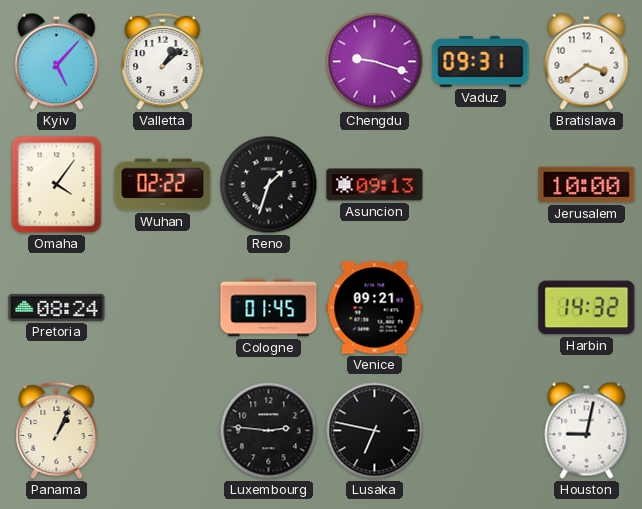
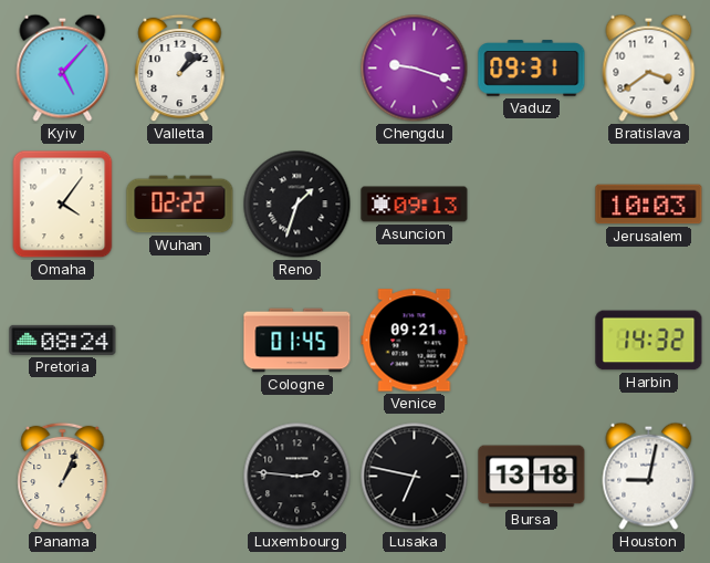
Jerusalem: 10:00 -> 10:03 (649, 205)
Bursa: none -> 13:18 (532, 477)
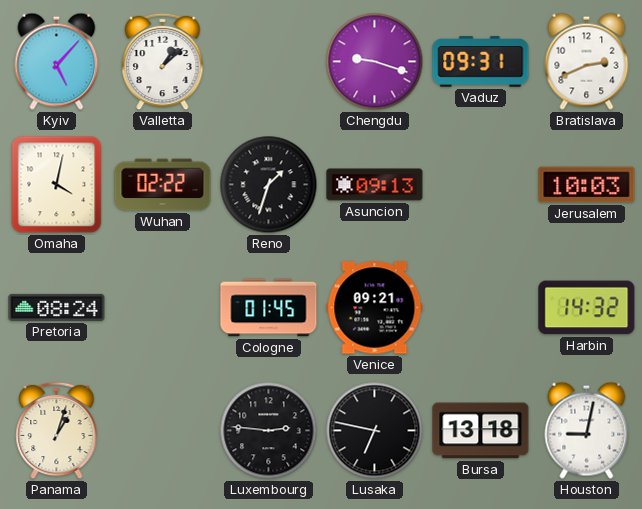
Bratislava: 3:39 -> 2:41 (587, 61)
Omaha: 4:06 -> 4:02 (57, 185)
Panama: 1:04 -> 1:03 (57, 431)
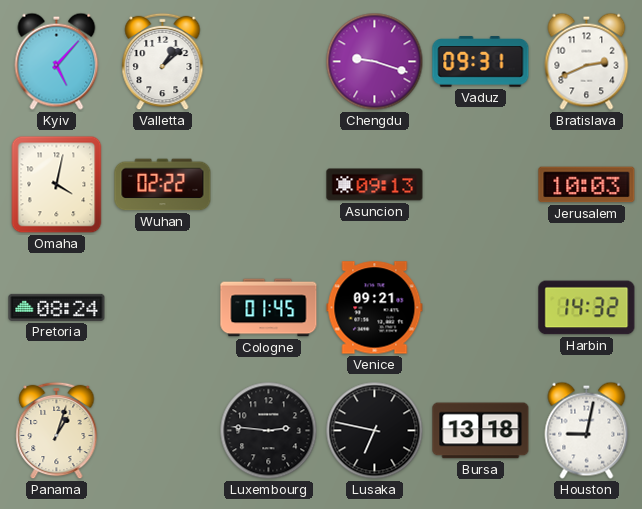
Reno: 1:33 -> none (269, 185)
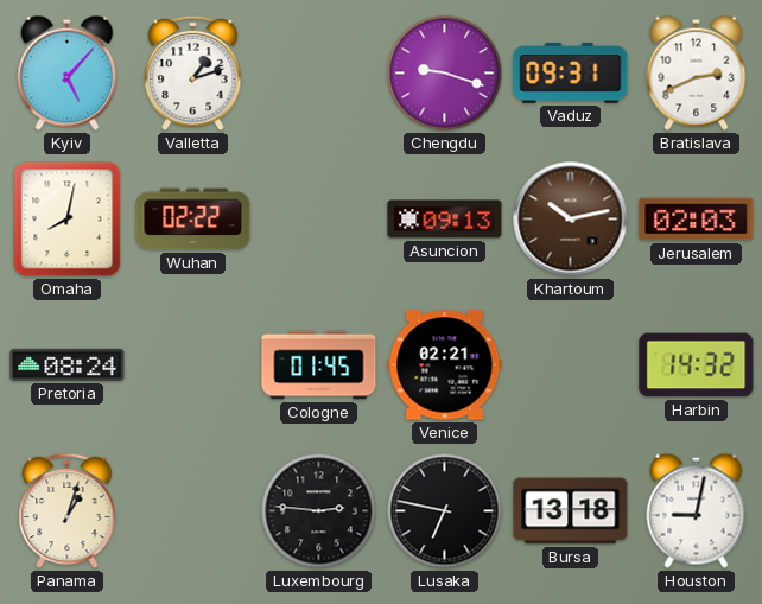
Valletta: 1:08 -> 1:12 (193, 74)
Omaha: 4:02 -> 8:02 (68, 220)
Khartoum: none -> 10:13 (571, 220)
Jerusalem: 10:03 -> 02:03 (697, 220)
Venice: 09:21 -> 02:21 (445, 365)
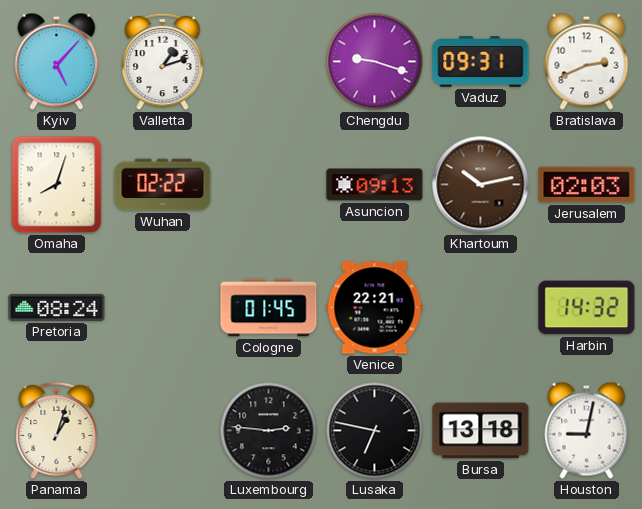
Omaha: 8:02 -> 8:03 (57, 185)
Venice: 02:21 -> 22:21 (375, 308)
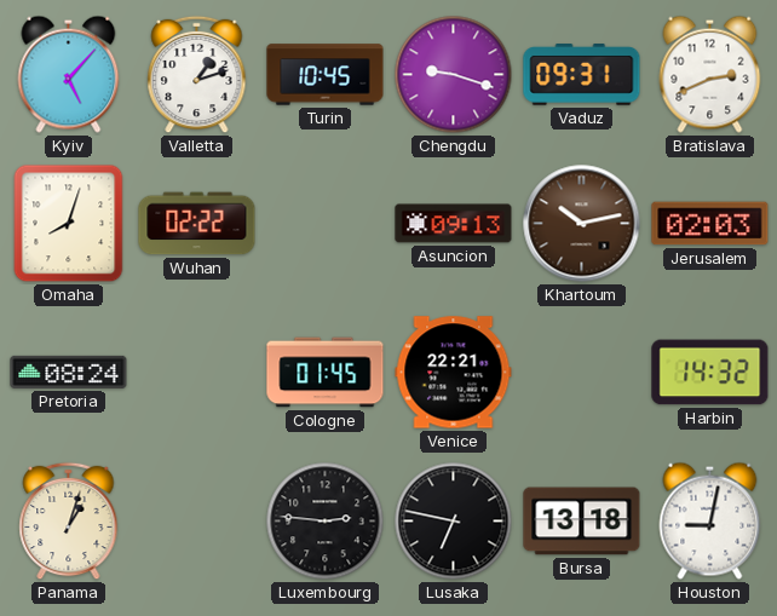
Turin: none -> 10:45 (326, 75)
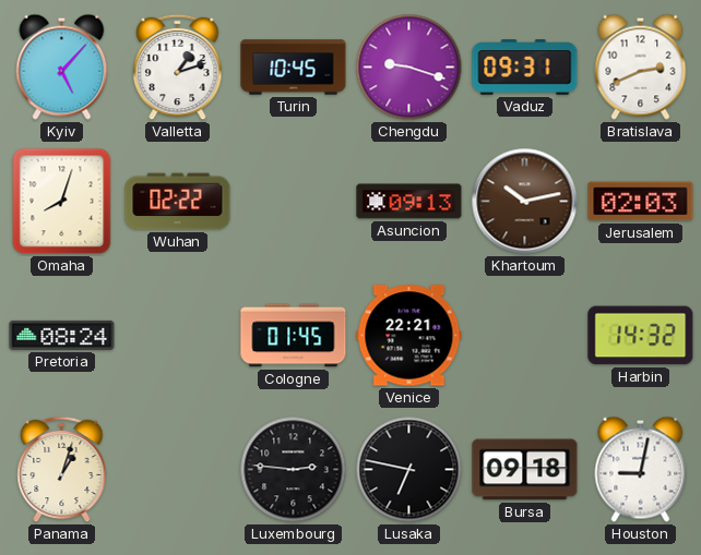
Bursa: 13:18 -> 09:18 (525, 470)
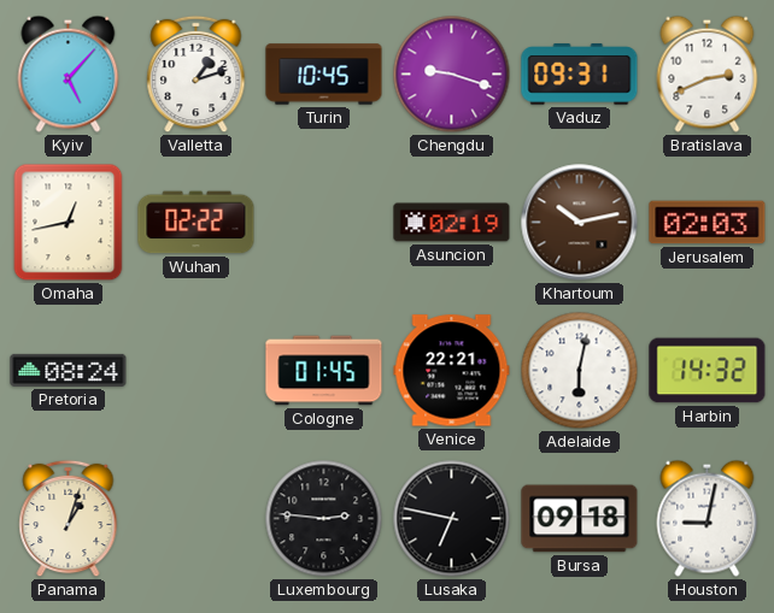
Omaha: 8:03 -> 12:43 (69, 223)
Asuncion: 09:13 -> 02:19 (452, 223)
Adelaide: none -> 6:02 (580, 371)
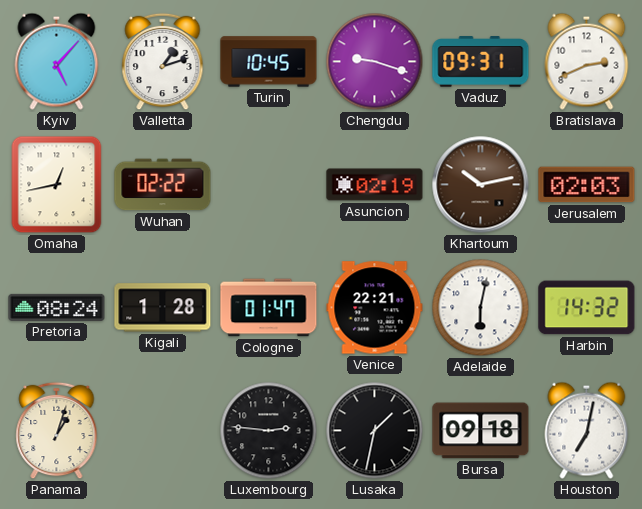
Kigali: none -> 1:28 (163, 308)
Cologne: 01:45 -> 01:47 (269, 308)
Lusaka: 6:47 -> 1:32 (375, 431)
Houston: 9:02 -> 7:02 (587, 430)
